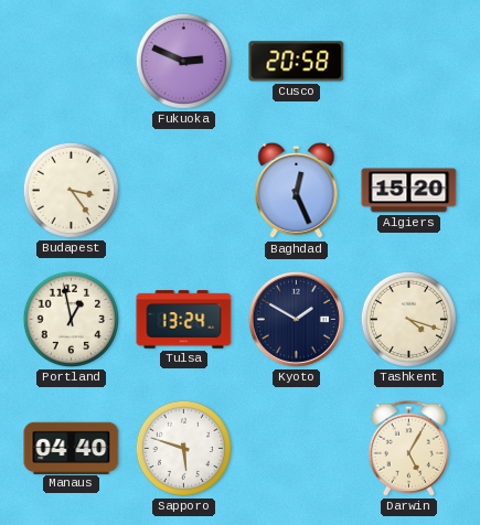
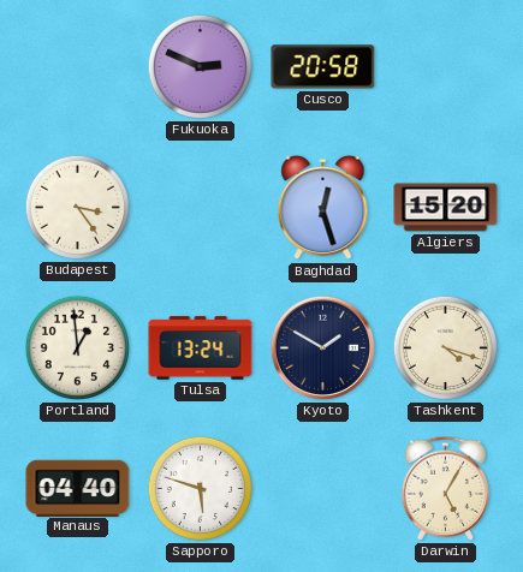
Baghdad: 12:26 -> 12:27 (323, 208)
Portland: 12:58 -> 12:59 (77, 347)
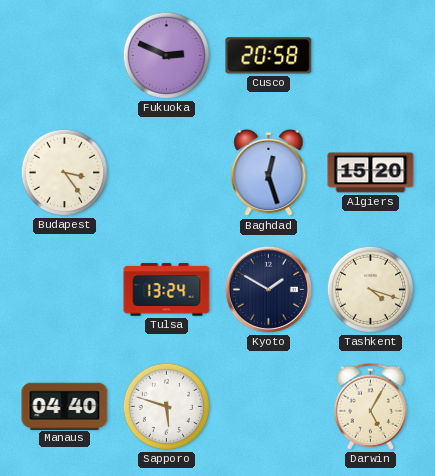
Portland: 12:59 -> none (77, 347)
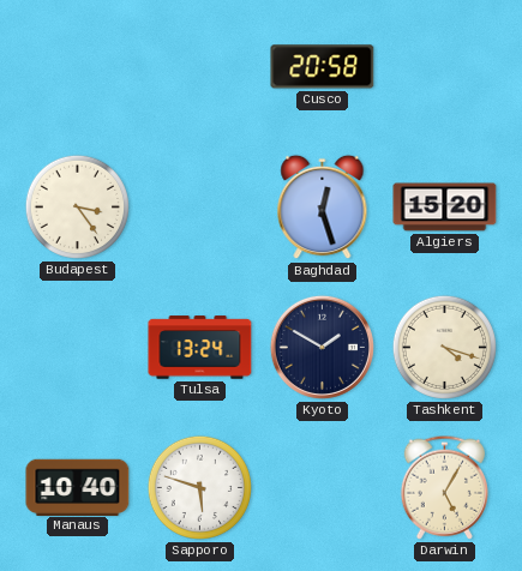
Fukuoka: 2:49 -> none (166, 55)
Manaus: 04:40 -> 10:40 (78, 487)
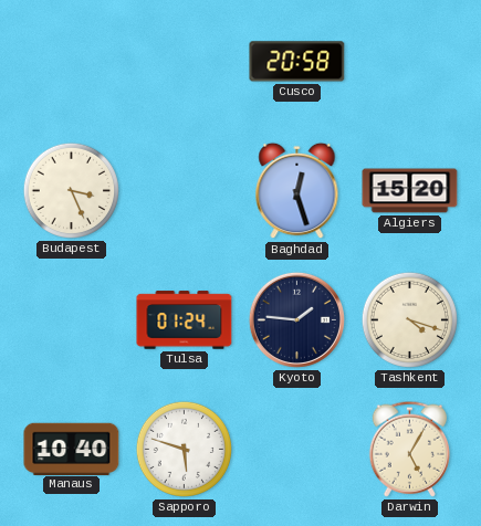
Budapest: 3:24 -> 3:26 (71, 190)
Tulsa: 13:24 -> 01:24 (185, 320)
Kyoto: 1:50 -> 1:46 (296, 319)
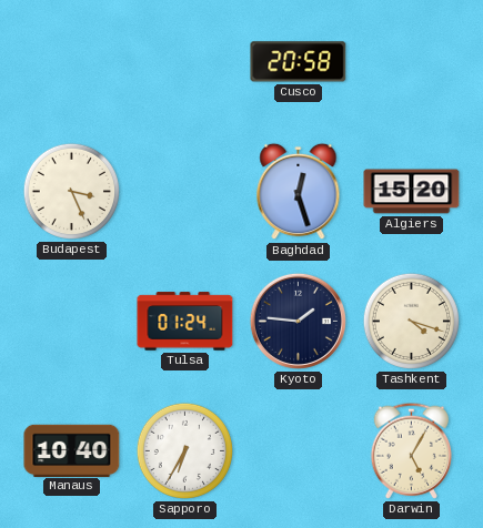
Sapporo: 5:48 -> 6:35 (184, 450)
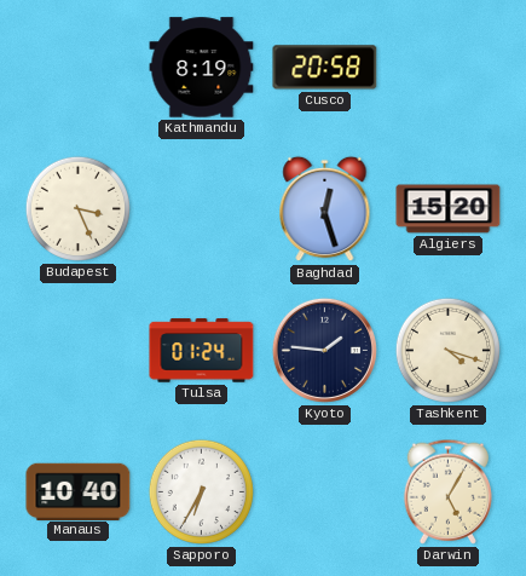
Kathmandu: none -> 8:19 (202, 68)
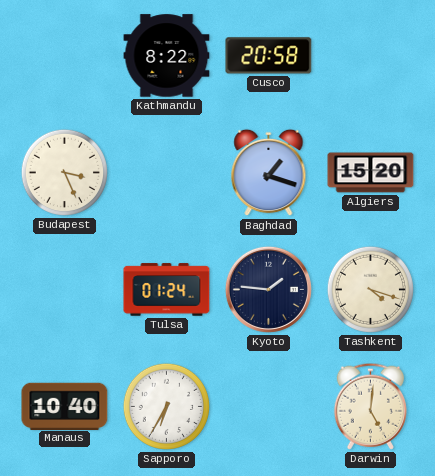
Kathmandu: 8:19 -> 8:22 (167, 56)
Baghdad: 12:27 -> 1:18 (269, 173)
Darwin: 5:05 -> 5:01 (370, 406)
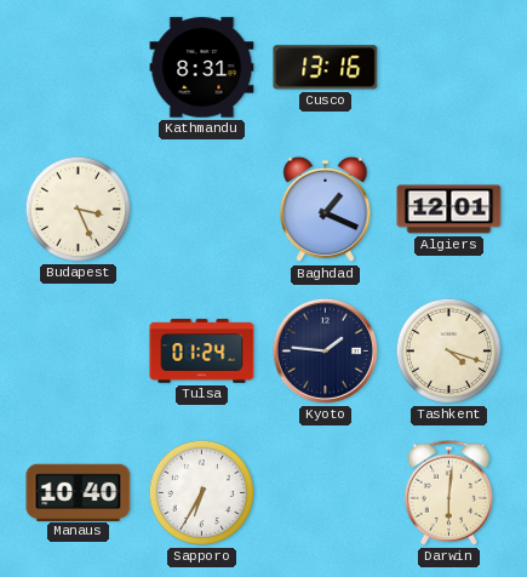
Kathmandu: 8:22 -> 8:31 (202, 68)
Cusco: 20:58 -> 13:16 (326, 68)
Baghdad: 1:18 -> 1:19 (326, 210)
Algiers: 15:20 -> 12:01 (449, 210)
Darwin: 5:01 -> 6:01 (448, 492)
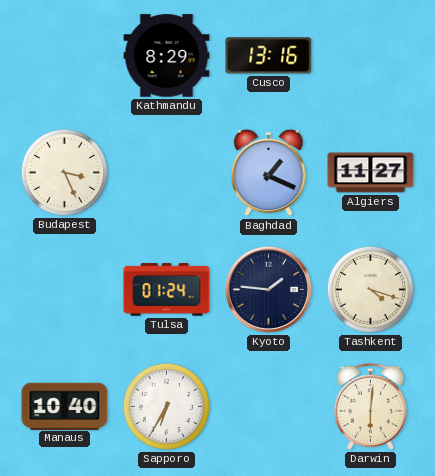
Kathmandu: 8:31 -> 8:29 (167, 56)
Algiers: 12:01 -> 11:27 (371, 173)
